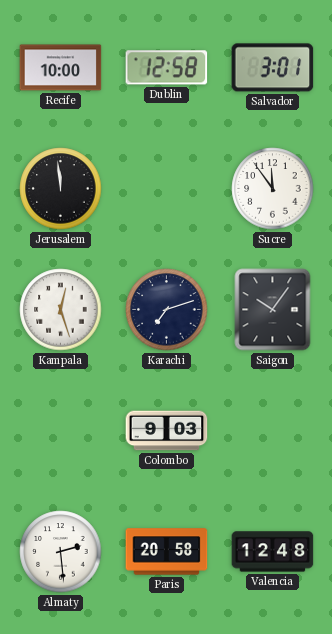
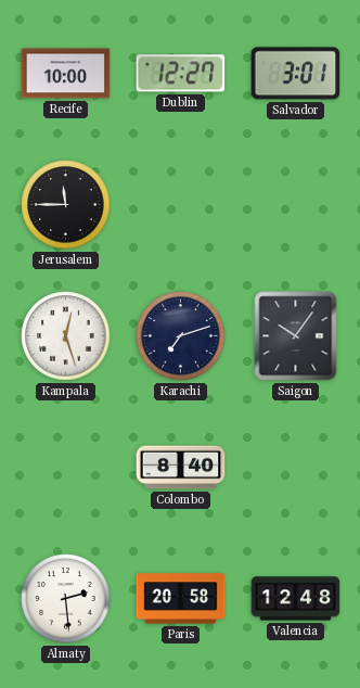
Dublin: 12:58 -> 12:27 (181, 74)
Jerusalem: 11:59 -> 11:45 (66, 205)
Sucre: 11:54 -> none (273, 189)
Colombo: 9:03 -> 8:40 (181, 468)
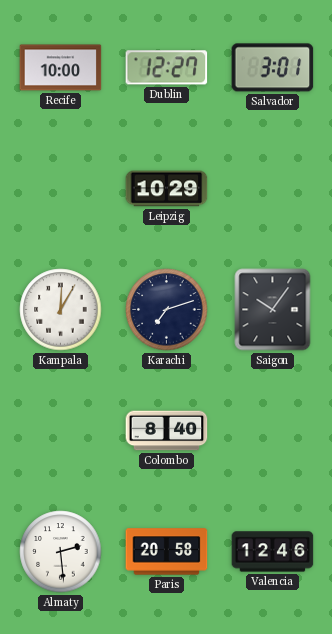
Jerusalem: 11:45 -> none (66, 205)
Leipzig: none -> 10:29 (167, 189)
Kampala: 12:27 -> 12:05 (61, 310)
Valencia: 12:48 -> 12:46 (273, 552)
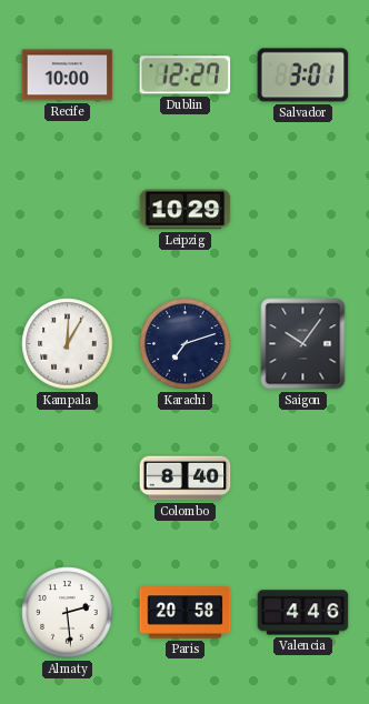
Valencia: 12:46 -> 4:46 (303, 613)
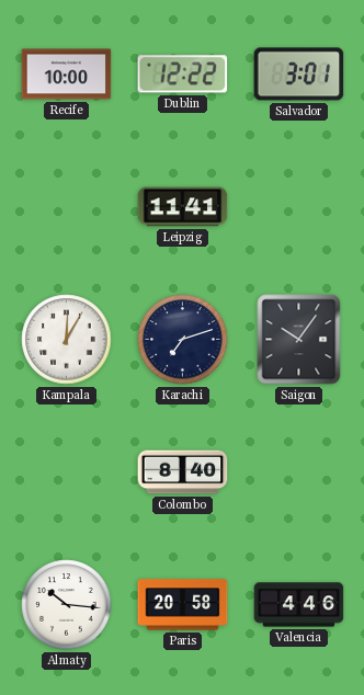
Dublin: 12:27 -> 12:22 (183, 75)
Leipzig: 10:29 -> 11:41 (183, 207)
Almaty: 2:29 -> 10:16 (67, 605)
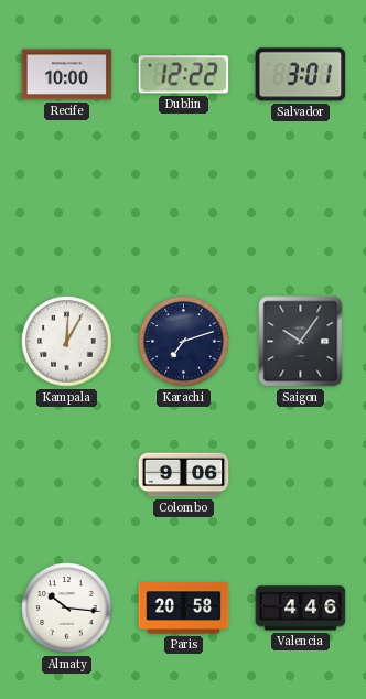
Leipzig: 11:41 -> none (183, 207)
Colombo: 8:40 -> 9:06 (184, 475)
